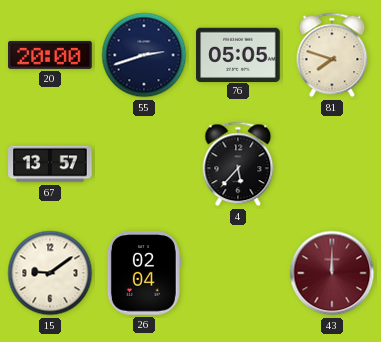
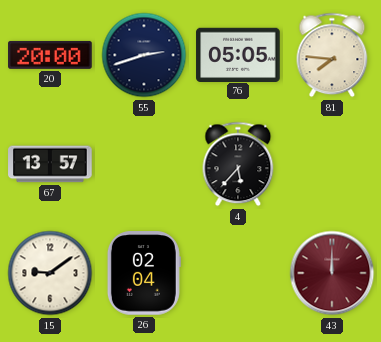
81: 7:48 -> 7:46 (332, 55)
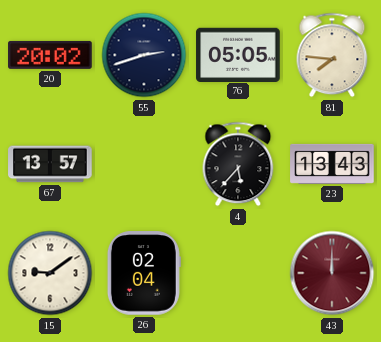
20: 20:00 -> 20:02 (50, 55)
23: none -> 13:43 (332, 164)
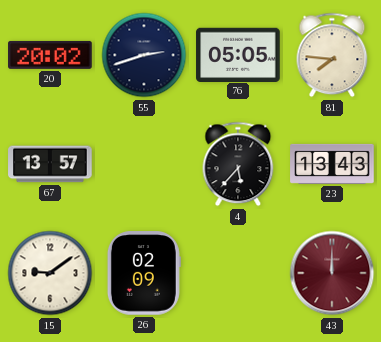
26: 02:04 -> 02:09 (144, 273)
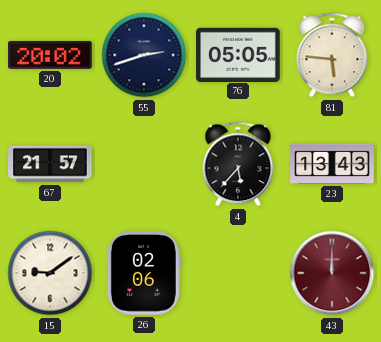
81: 7:46 -> 5:46 (332, 55)
67: 13:57 -> 21:57 (50, 164)
26: 02:09 -> 02:06 (144, 273)
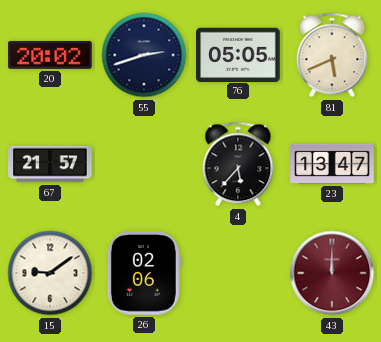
81: 5:46 -> 5:41 (332, 55)
23: 13:43 -> 13:47 (332, 164)
